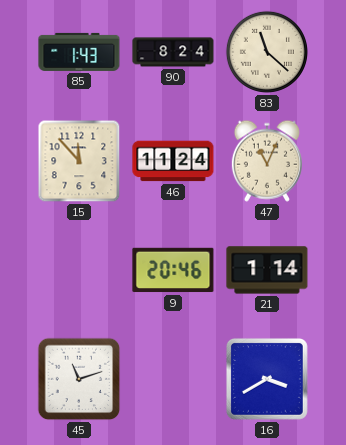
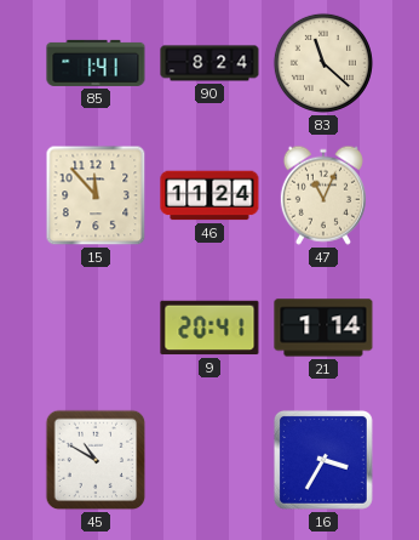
85: 1:43 -> 1:41 (96, 63)
9: 20:46 -> 20:41 (209, 328)
45: 11:12 -> 10:50 (96, 460)
16: 3:40 -> 3:35 (323, 460)
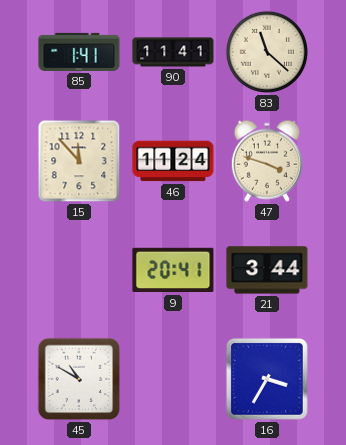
90: 8:24 -> 11:41 (173, 52)
47: 11:04 -> 3:48 (267, 161)
21: 1:14 -> 3:44 (267, 270)
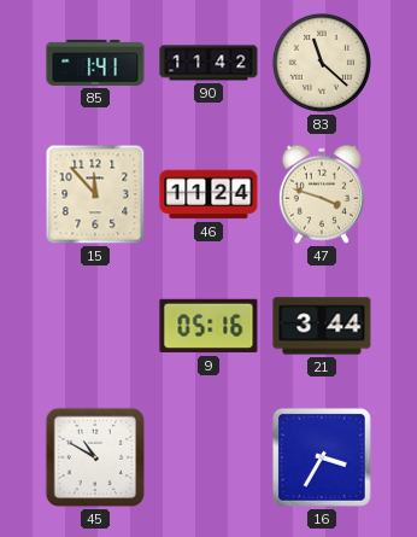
90: 11:41 -> 11:42 (208, 63)
9: 20:41 -> 05:16 (208, 326)
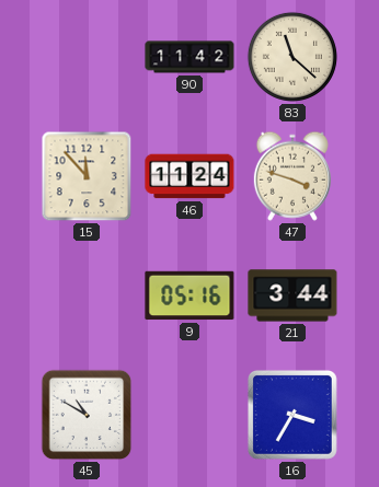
85: 1:41 -> none (95, 63)
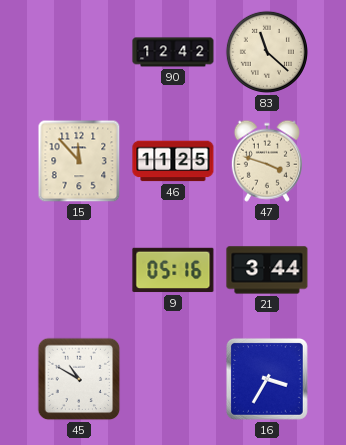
90: 11:42 -> 12:42 (173, 52)
46: 11:24 -> 11:25 (173, 161)
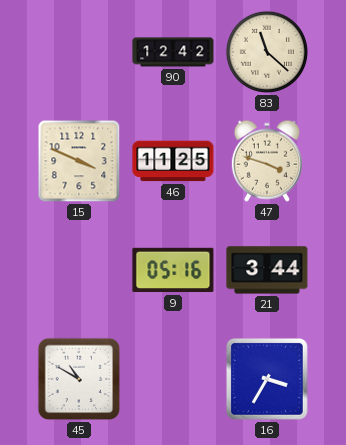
15: 11:53 -> 3:49 (79, 161)
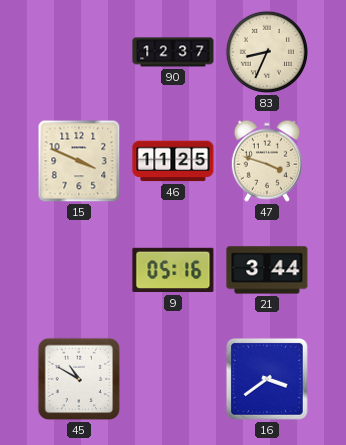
90: 12:42 -> 12:37 (173, 52)
83: 11:22 -> 8:34 (267, 52)
16: 3:35 -> 3:39 (267, 379)
